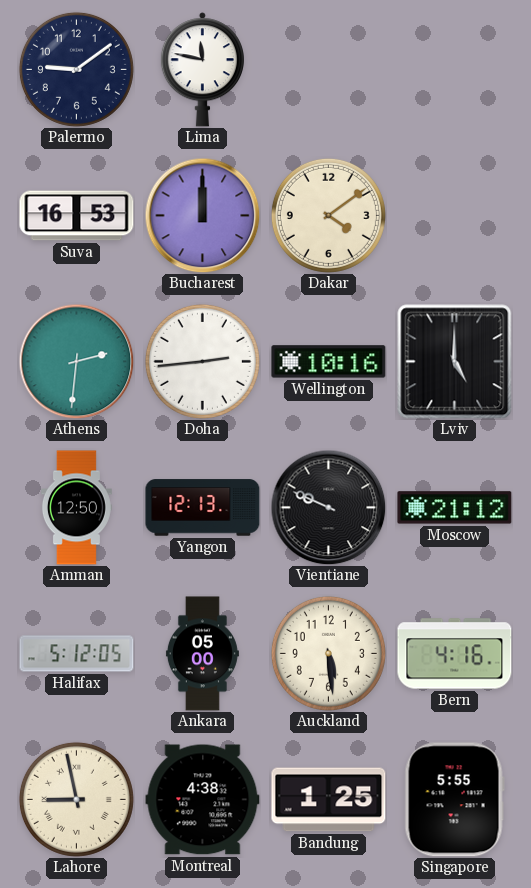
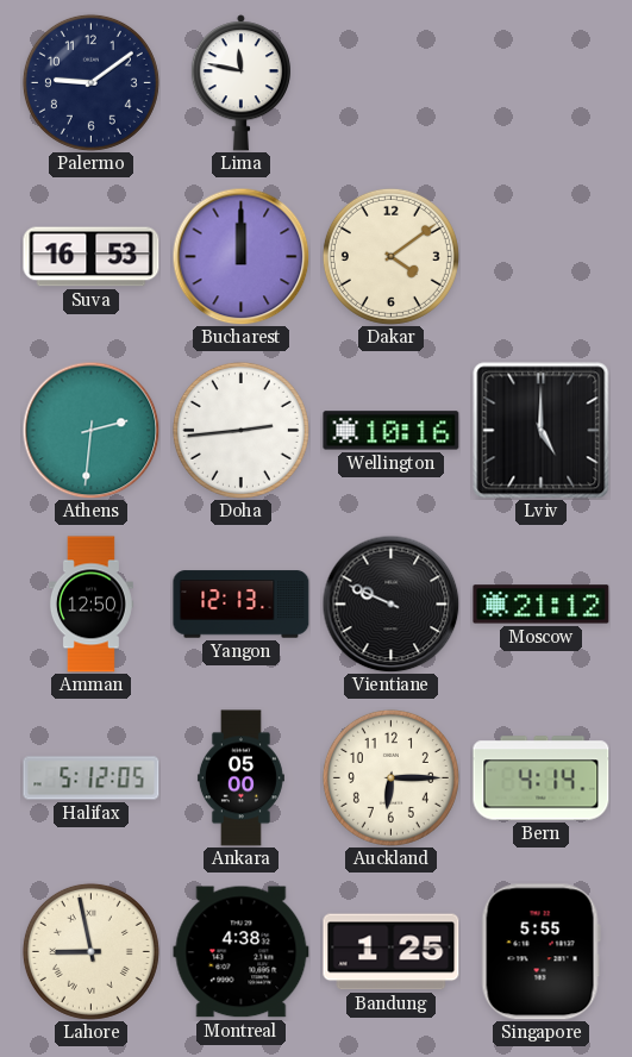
Auckland: 5:29 -> 6:15 (390, 777)
Bern: 4:16 -> 4:14 (542, 778)
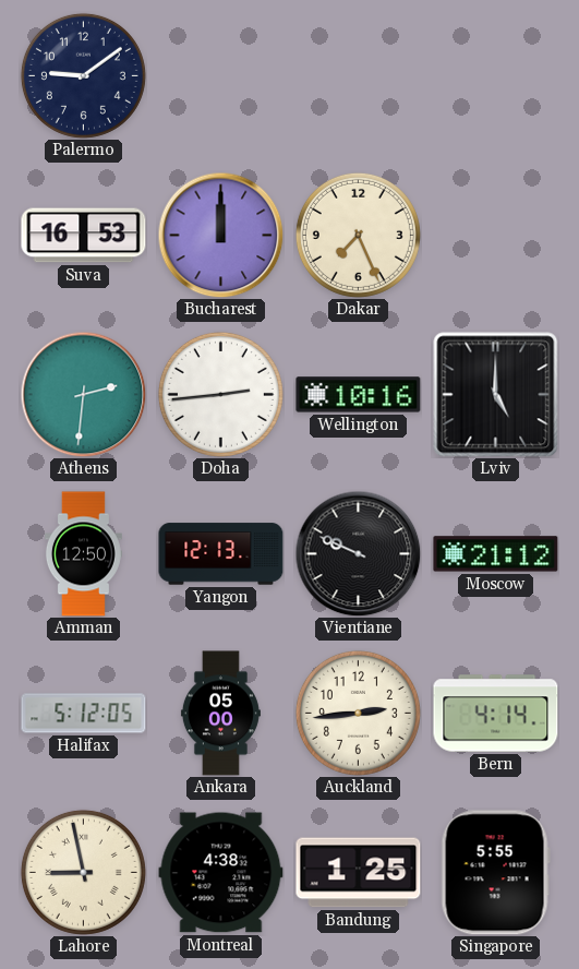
Lima: 11:47 -> none (240, 83)
Dakar: 4:09 -> 7:26 (358, 235)
Auckland: 6:15 -> 2:44 (358, 713)
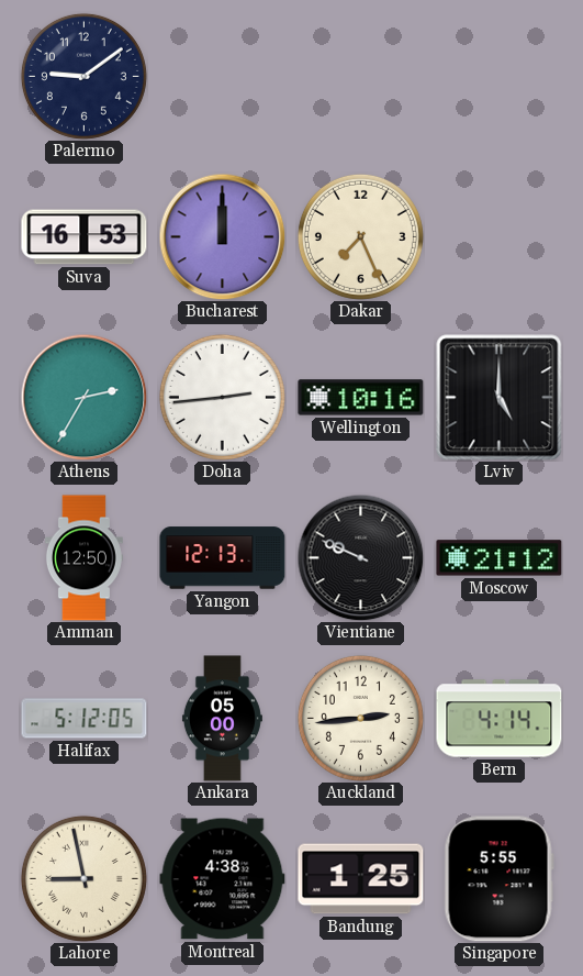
Athens: 2:31 -> 2:35 (83, 397)
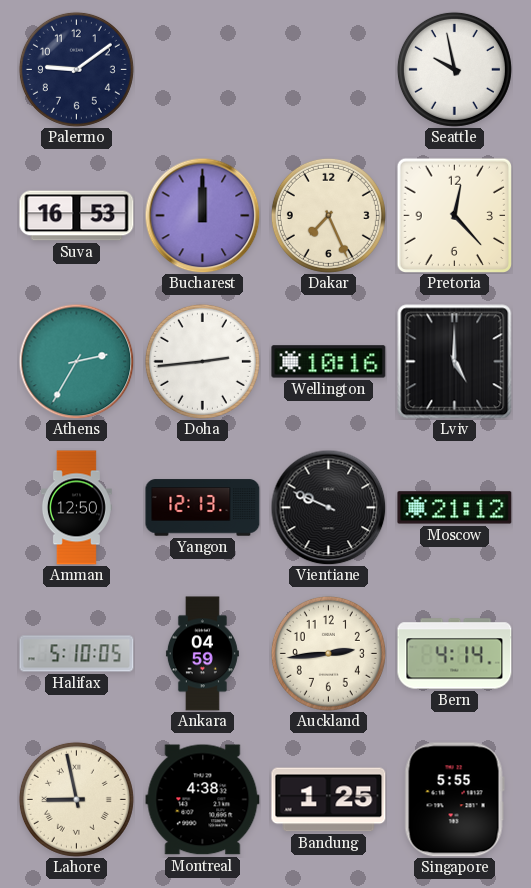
Seattle: none -> 9:58 (454, 69)
Pretoria: none -> 12:23 (454, 215)
Halifax: 5:12 -> 5:10 (77, 654)
Ankara: 05:00 -> 04:59 (202, 654)
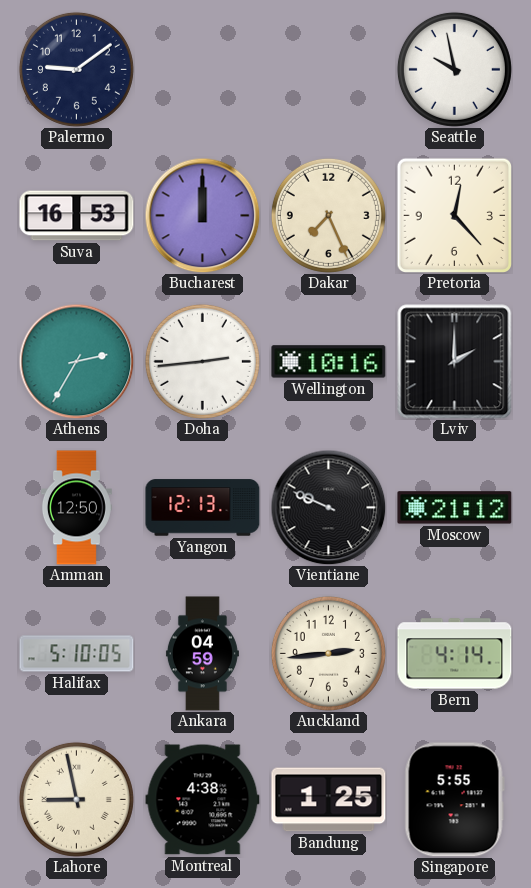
Lviv: 5:00 -> 2:00 (455, 362)
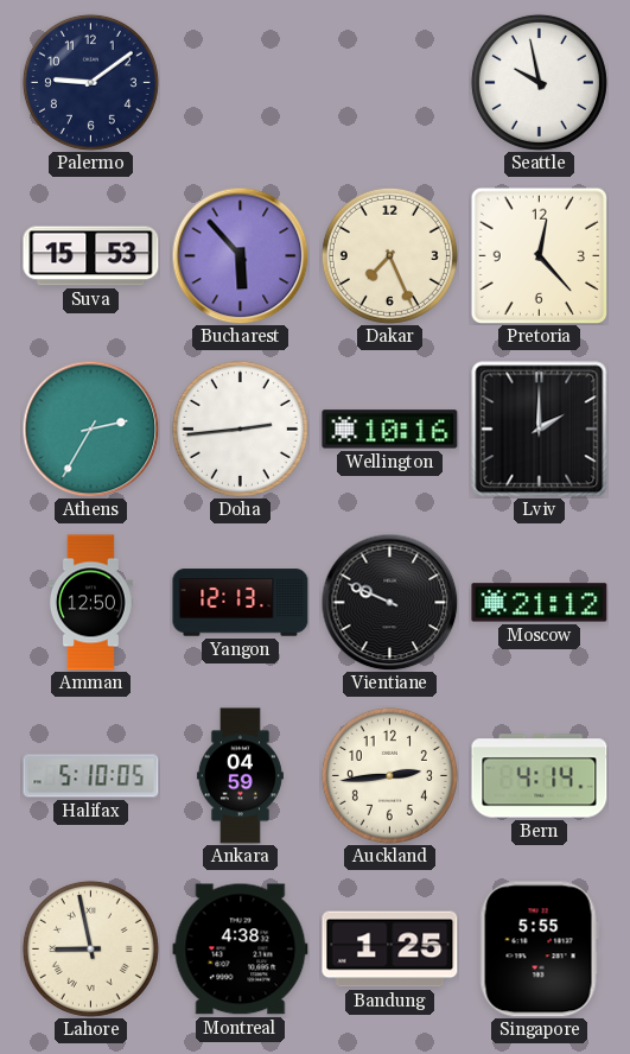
Suva: 16:53 -> 15:53 (91, 256)
Bucharest: 12:00 -> 5:53 (240, 255)
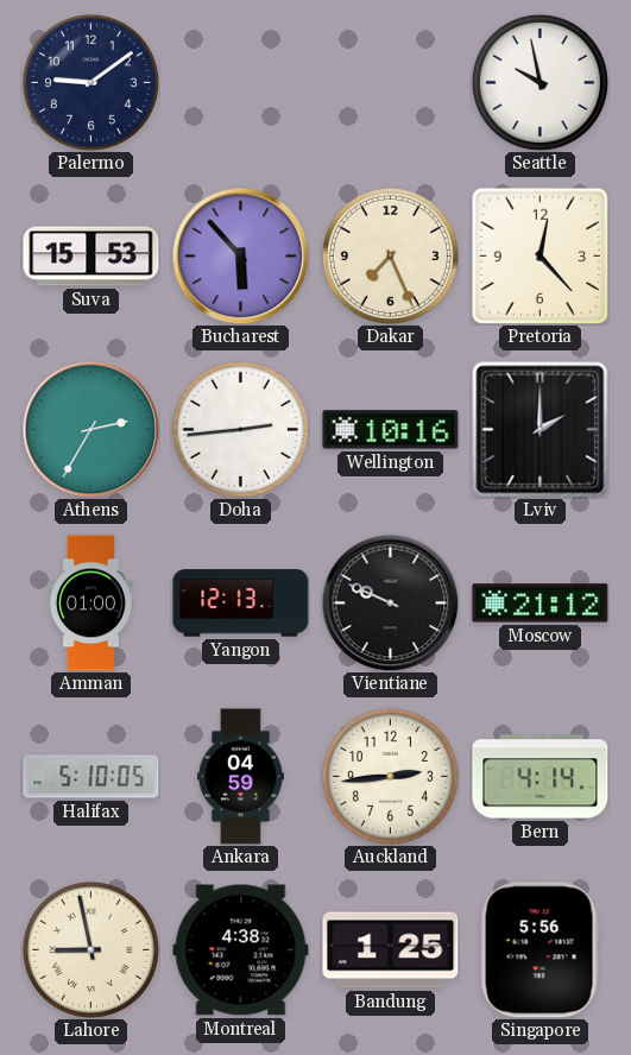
Amman: 12:50 -> 01:00 (90, 604)
Singapore: 5:55 -> 5:56 (539, 950)
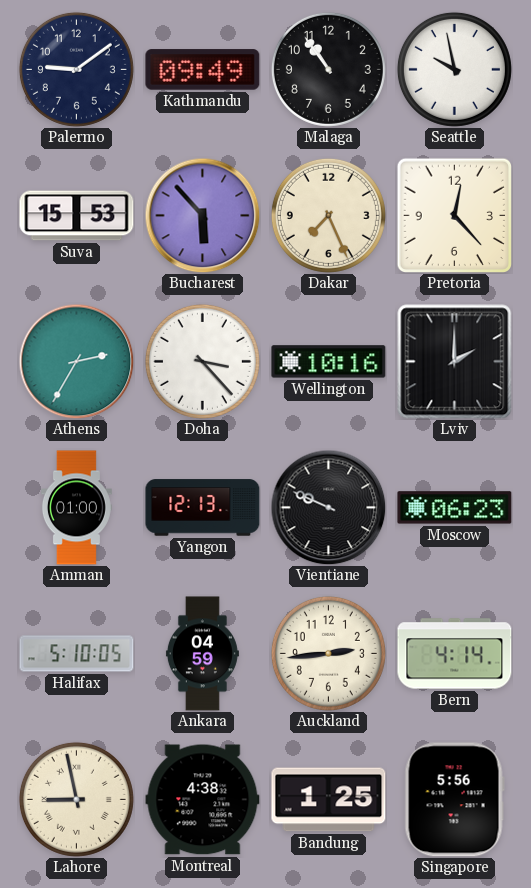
Kathmandu: none -> 09:49 (203, 70)
Malaga: none -> 10:54 (328, 69)
Doha: 2:44 -> 3:23 (202, 361)
Moscow: 21:12 -> 06:23 (455, 508)
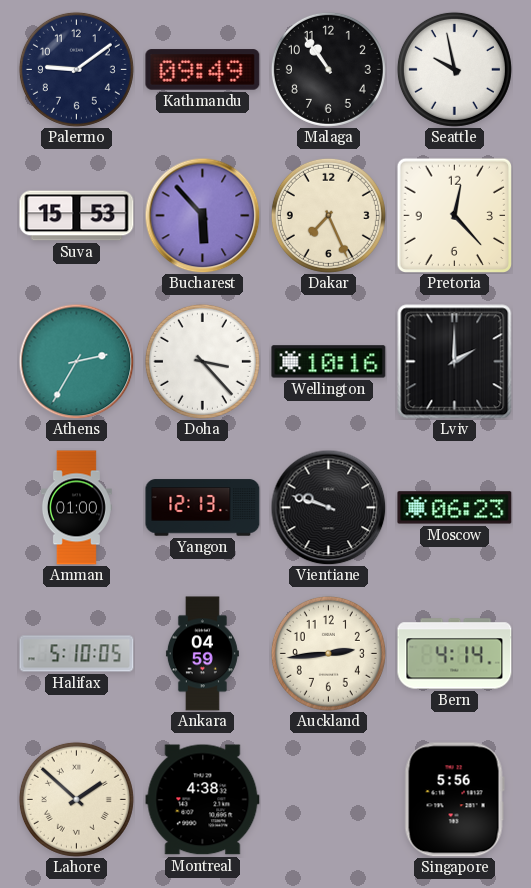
Vientiane: 9:49 -> 9:48 (328, 507)
Lahore: 8:58 -> 1:52 (76, 799)
Bandung: 1:25 -> none (329, 800)
